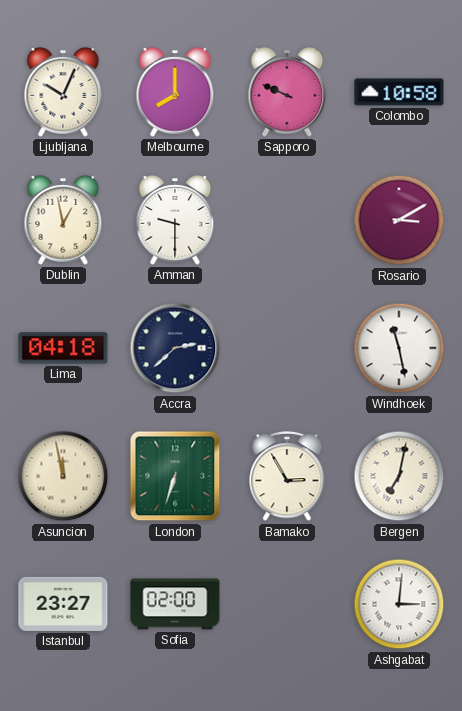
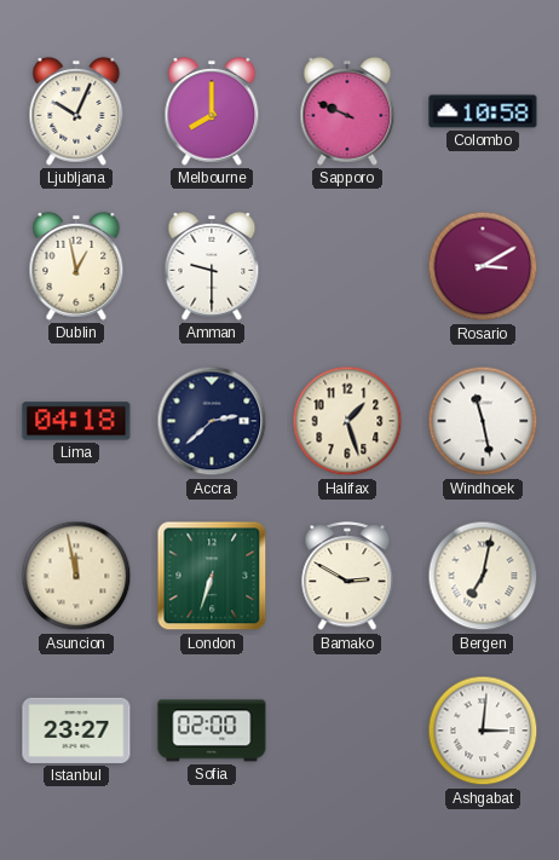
Halifax: none -> 1:27 (347, 421)
Bamako: 2:55 -> 2:50 (347, 577)
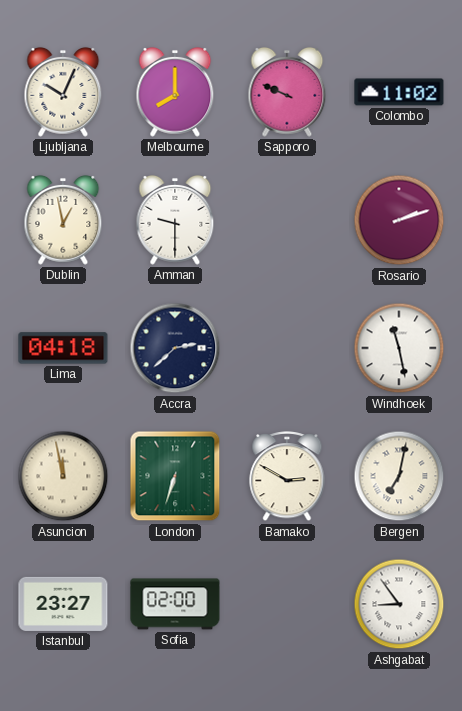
Colombo: 10:58 -> 11:02 (399, 92)
Rosario: 3:10 -> 2:12 (399, 220)
Halifax: 1:27 -> none (347, 421)
Ashgabat: 3:01 -> 8:54 (399, 604)
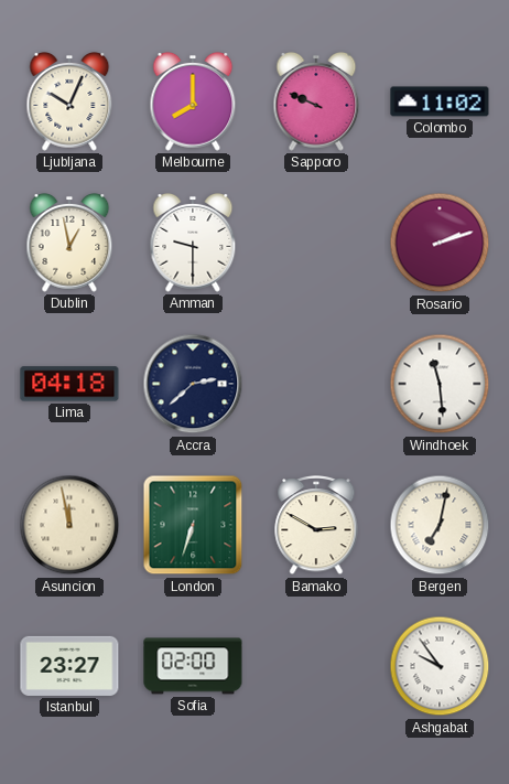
Windhoek: 11:28 -> 11:29 (440, 384)
Ashgabat: 8:54 -> 9:54 (440, 666)
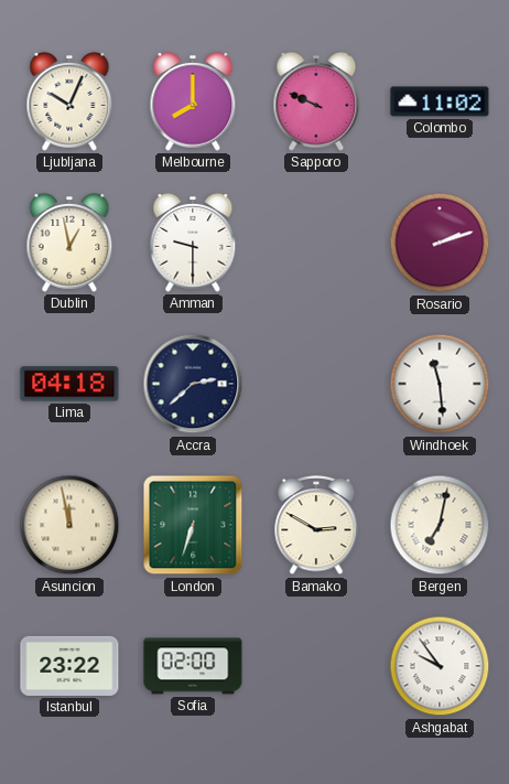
Istanbul: 23:27 -> 23:22 (69, 666)
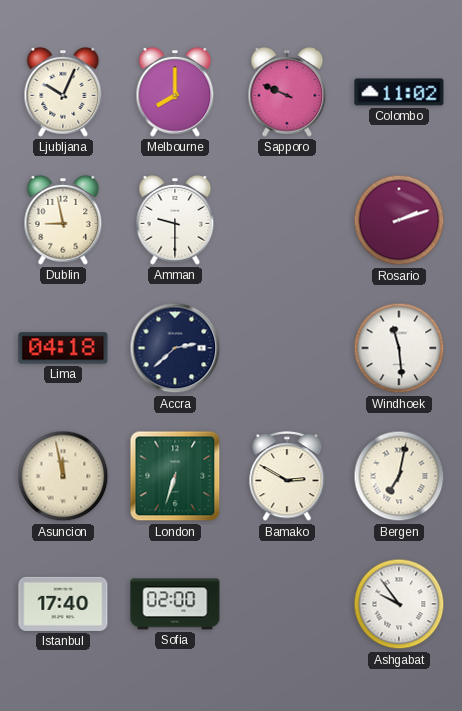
Dublin: 12:58 -> 8:58 (63, 220)
Istanbul: 23:22 -> 17:40 (63, 604)
